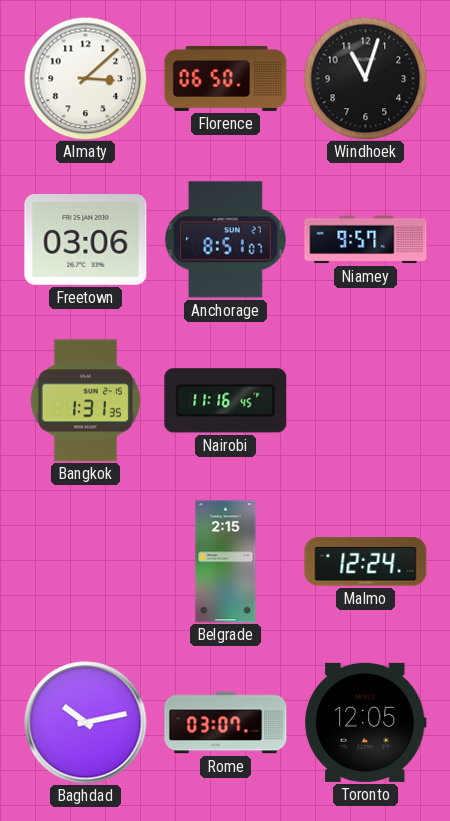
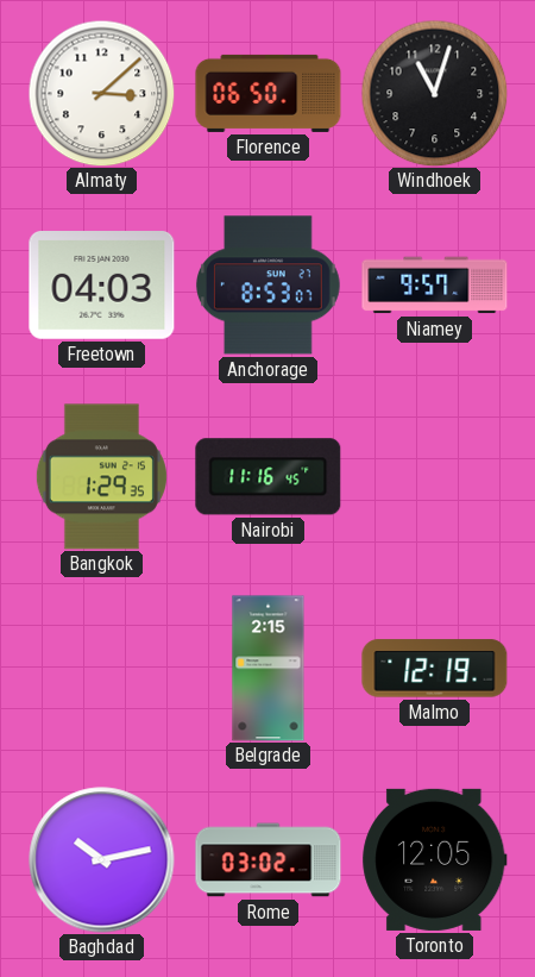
Freetown: 03:06 -> 04:03 (102, 286)
Anchorage: 8:51 -> 8:53 (267, 286)
Bangkok: 1:31 -> 1:29 (101, 477)
Malmo: 12:24 -> 12:19 (435, 669)
Rome: 03:07 -> 03:02 (269, 860)
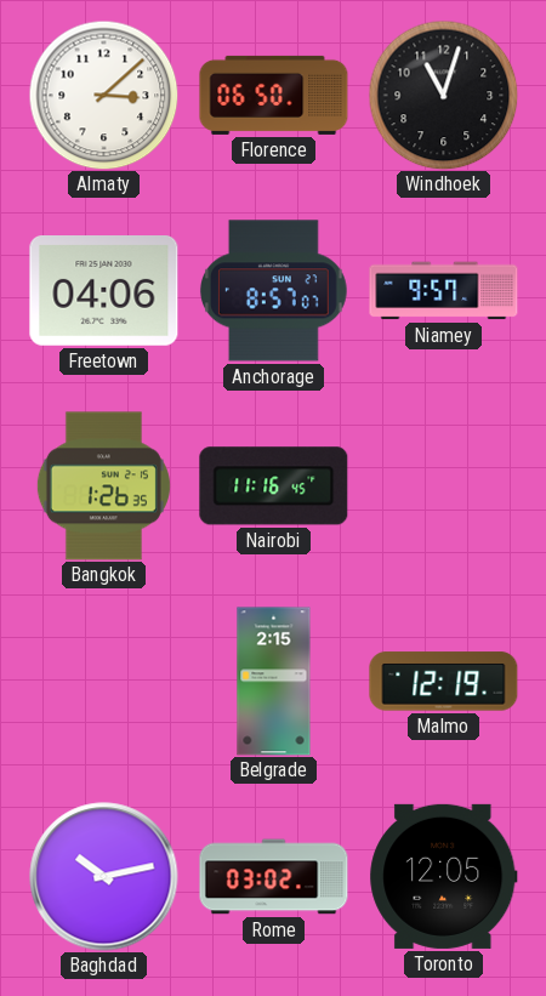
Freetown: 04:03 -> 04:06 (104, 291)
Anchorage: 8:53 -> 8:57 (273, 291)
Bangkok: 1:29 -> 1:26 (103, 486)
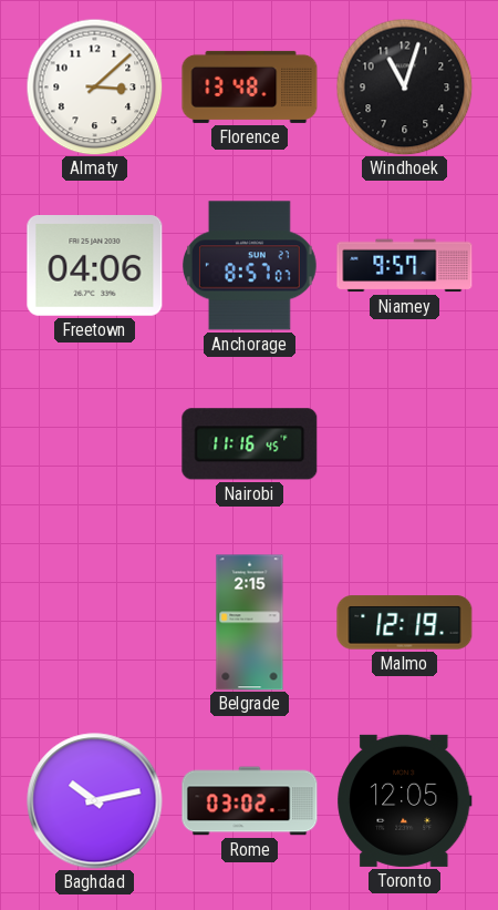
Florence: 06:50 -> 13:48 (250, 86)
Bangkok: 1:26 -> none (103, 486)
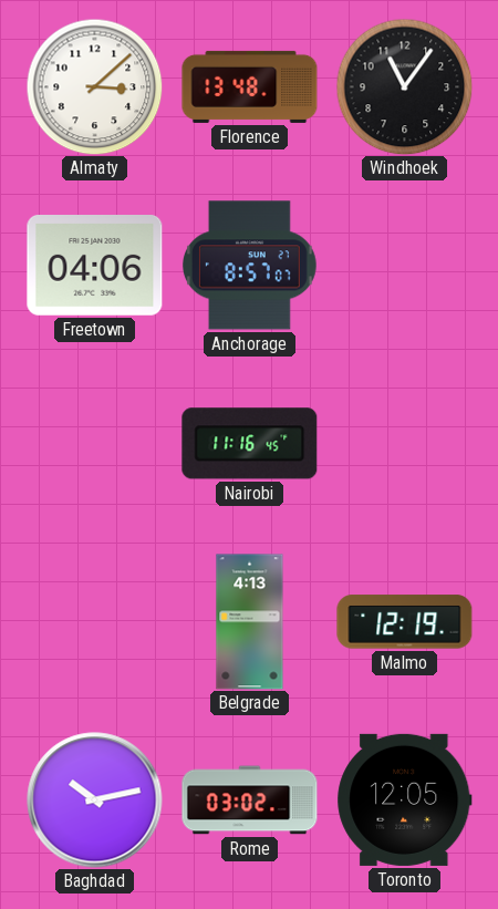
Windhoek: 11:03 -> 11:06 (404, 86)
Niamey: 9:57 -> none (405, 266)
Belgrade: 2:15 -> 4:13 (250, 622)
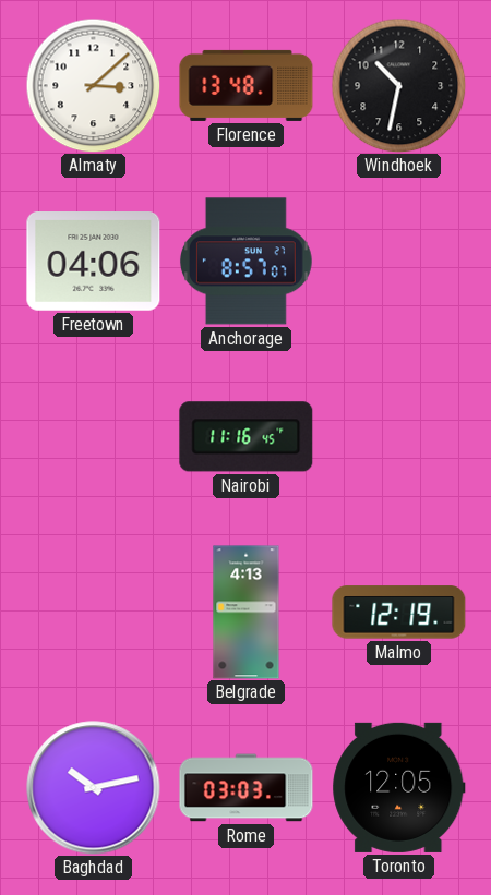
Windhoek: 11:06 -> 10:32 (398, 85)
Rome: 03:02 -> 03:03 (247, 788)
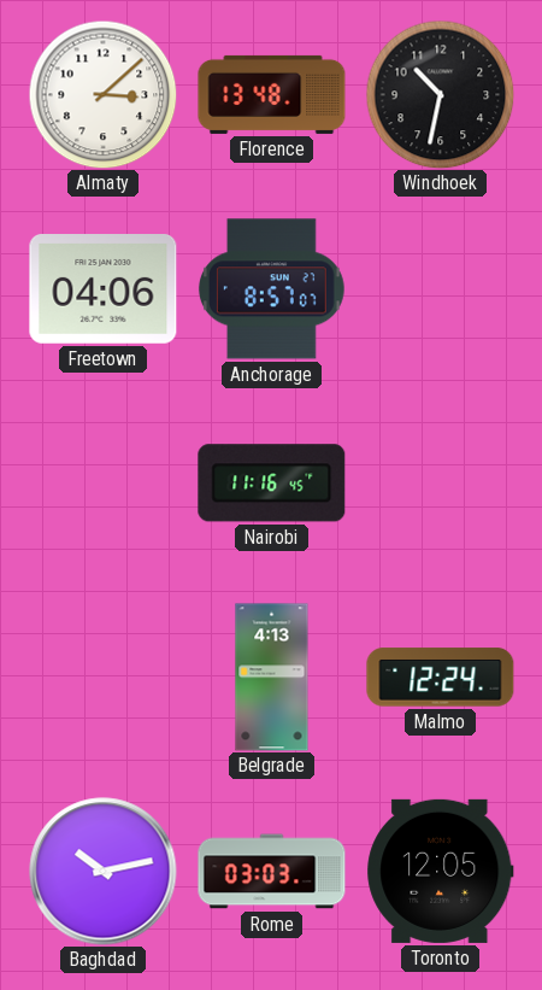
Malmo: 12:19 -> 12:24 (441, 678)
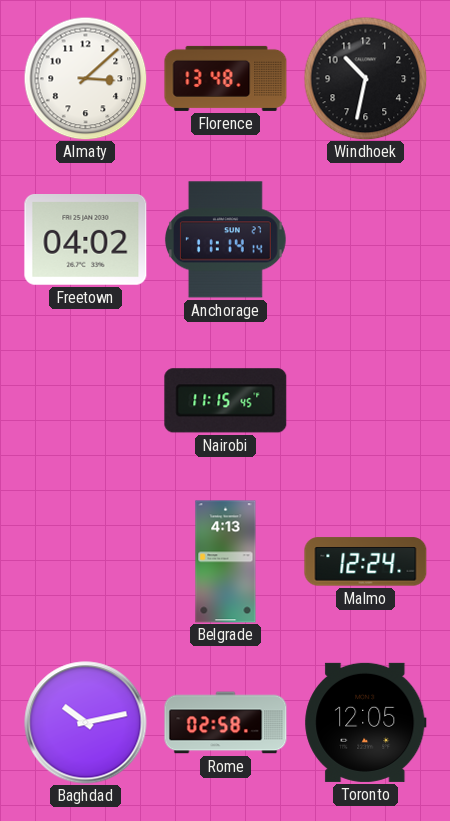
Freetown: 04:06 -> 04:02 (86, 240)
Anchorage: 8:57 -> 11:14 (225, 240)
Nairobi: 11:16 -> 11:15 (226, 401)
Rome: 03:03 -> 02:58 (226, 723)
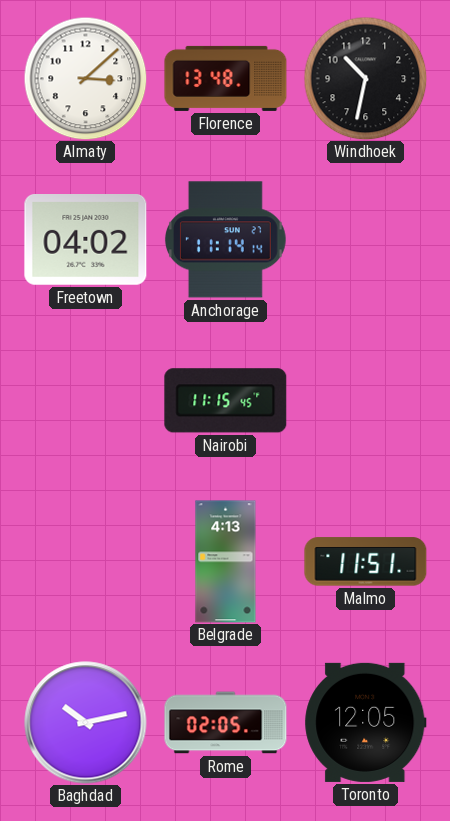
Malmo: 12:24 -> 11:51 (366, 562)
Rome: 02:58 -> 02:05 (226, 723)
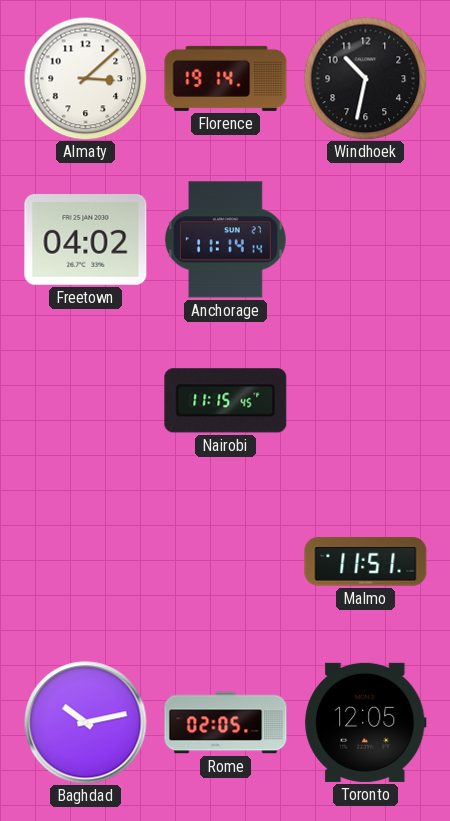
Florence: 13:48 -> 19:14 (226, 78)
Belgrade: 4:13 -> none (226, 562)
